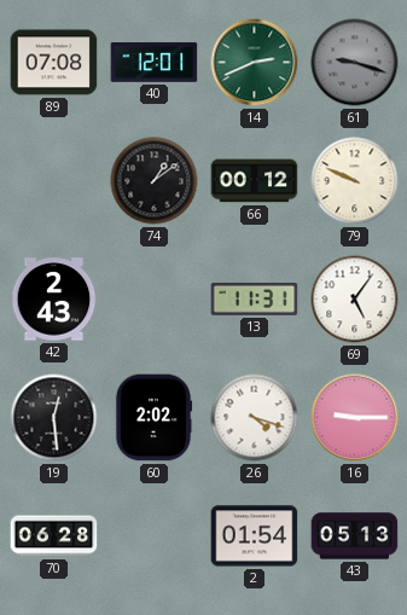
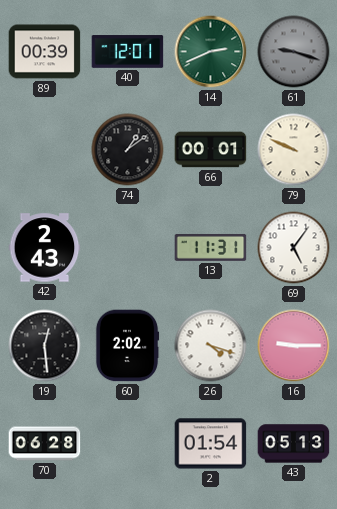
89: 07:08 -> 00:39 (45, 52)
66: 00:12 -> 00:01 (211, 150)
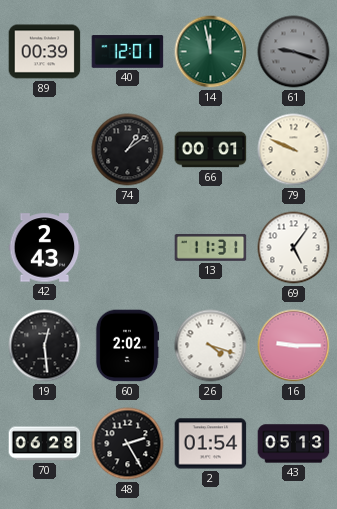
14: 2:41 -> 11:58 (211, 52)
48: none -> 2:25 (128, 444)
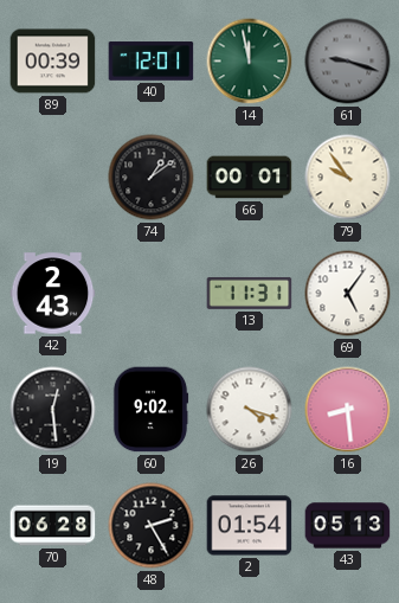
79: 9:49 -> 9:54 (348, 178)
60: 2:02 -> 9:02 (150, 410)
16: 9:15 -> 8:29 (348, 410)
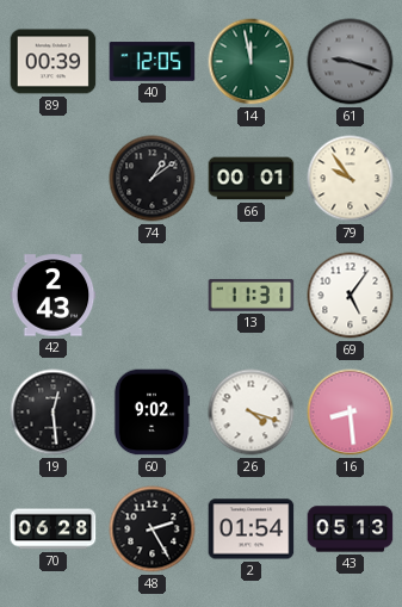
40: 12:01 -> 12:05 (153, 62)
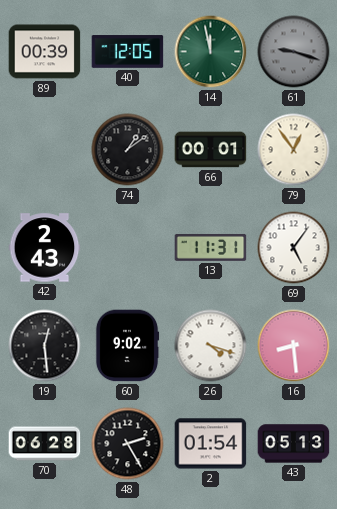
79: 9:54 -> 12:54 (294, 150)
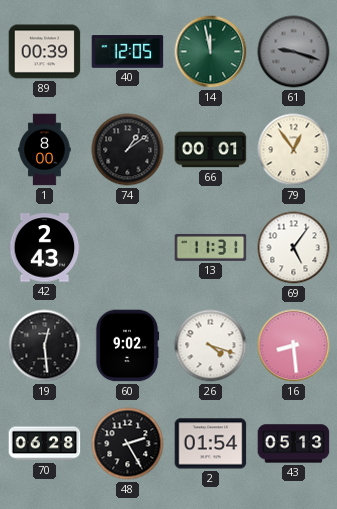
1: none -> 8:00 (45, 150)
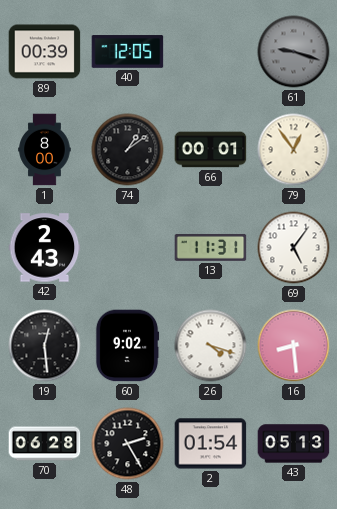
14: 11:58 -> none (211, 52)
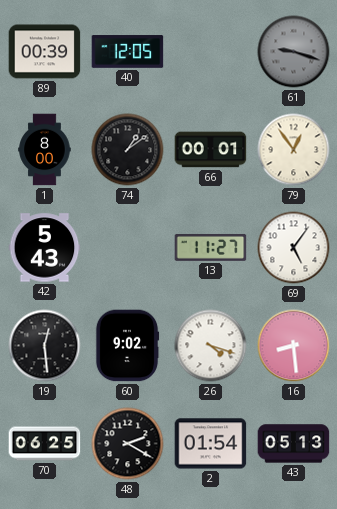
42: 2:43 -> 5:43 (45, 248)
13: 11:31 -> 11:27 (211, 247)
70: 06:28 -> 06:25 (45, 444)
48: 2:25 -> 2:20 (128, 444)
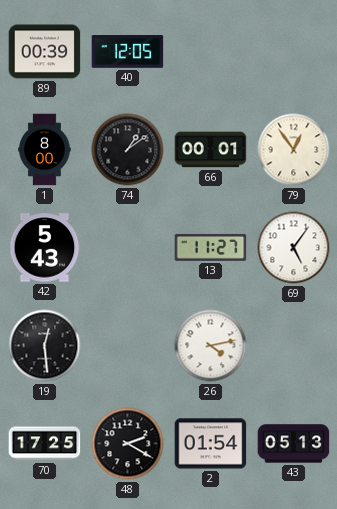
61: 9:18 -> none (294, 52)
60: 9:02 -> none (127, 346)
26: 4:18 -> 4:13 (211, 346)
16: 8:29 -> none (294, 346)
70: 06:25 -> 17:25 (45, 444)
